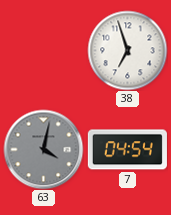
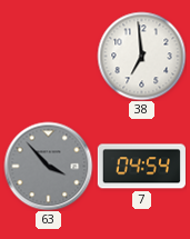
38: 6:57 -> 6:59 (141, 56)
63: 4:02 -> 3:53 (48, 166)
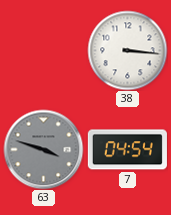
38: 6:59 -> 3:16 (127, 50)
63: 3:53 -> 3:48 (43, 149)
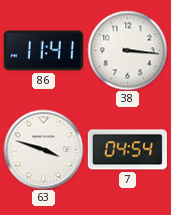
86: none -> 11:41 (43, 51)
63 dial: grey -> white (43, 149)
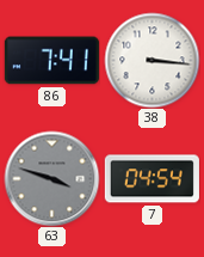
86: 11:41 -> 7:41 (51, 61)
63 dial: white -> grey (51, 178)
